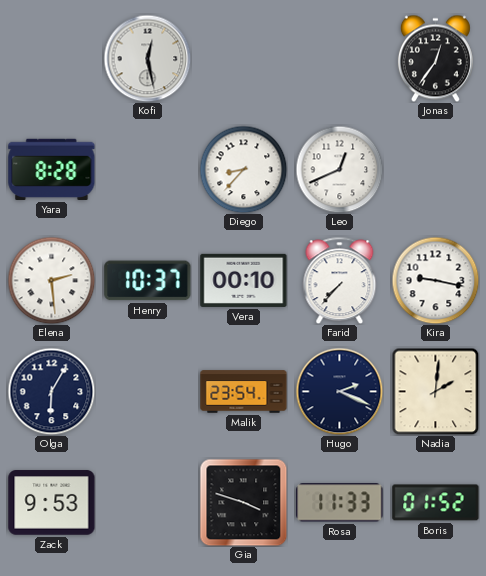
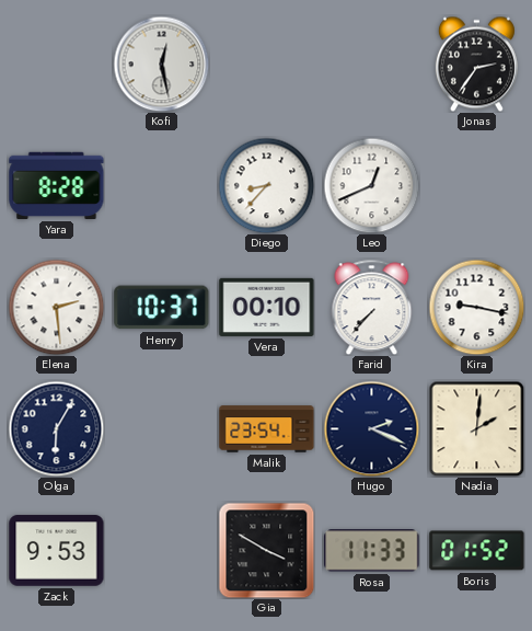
Jonas: 12:36 -> 2:36 (476, 64)
Gia: 3:48 -> 3:50 (266, 550)
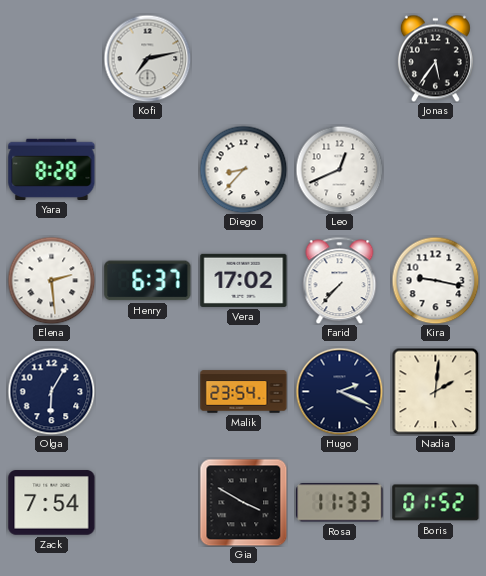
Kofi: 12:28 -> 7:13 (147, 58)
Jonas: 2:36 -> 5:36 (435, 58)
Henry: 10:37 -> 6:37 (148, 281)
Vera: 00:10 -> 17:02 (244, 280)
Zack: 9:53 -> 7:54 (52, 503)
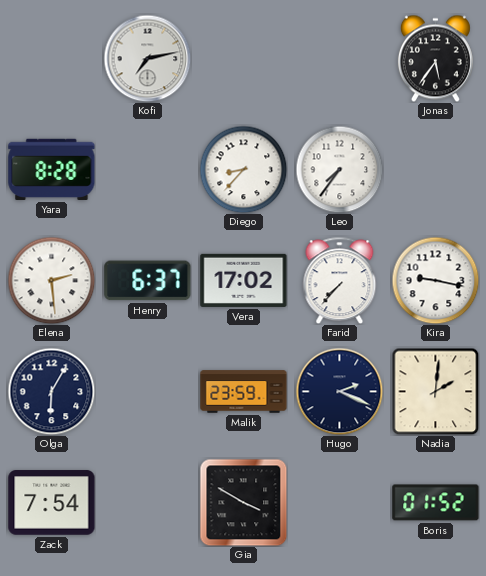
Leo: 12:41 -> 7:36 (339, 169)
Malik: 23:54 -> 23:59 (244, 392)
Rosa: 11:33 -> none (340, 503)
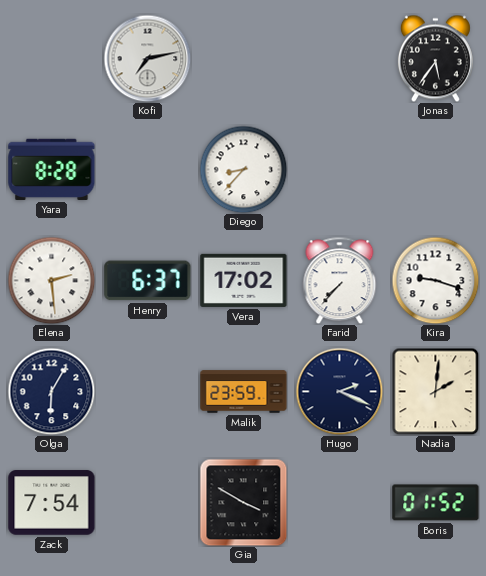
Leo: 7:36 -> none (339, 169)
Kira: 9:17 -> 9:18 (435, 280)
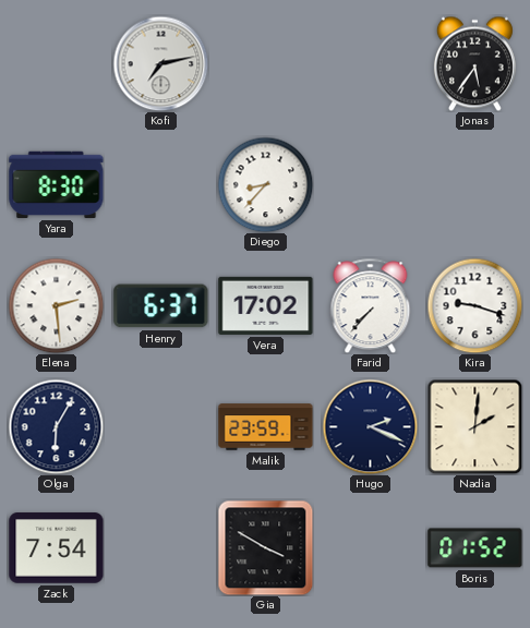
Yara: 8:28 -> 8:30 (57, 184)
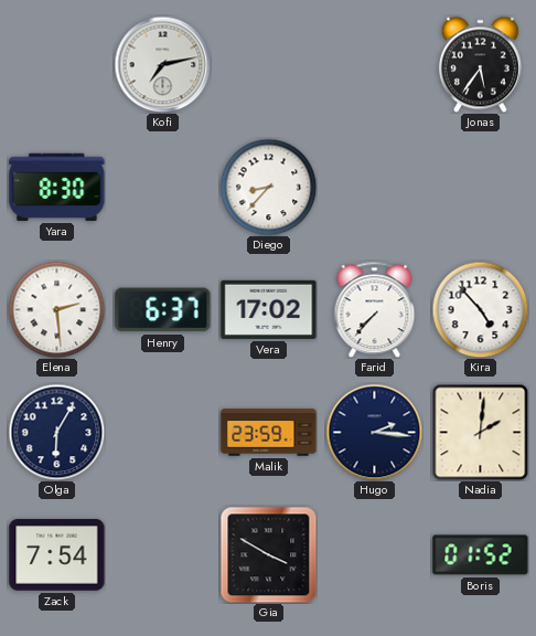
Kira: 9:18 -> 4:53 (480, 309)
Hugo: 2:19 -> 2:16 (374, 432)
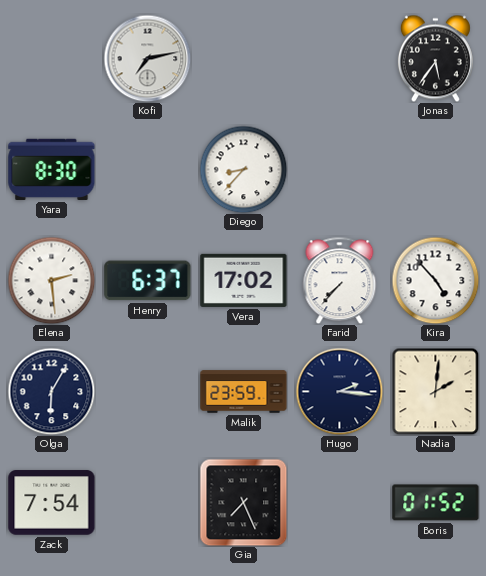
Gia: 3:50 -> 7:26 (243, 502)
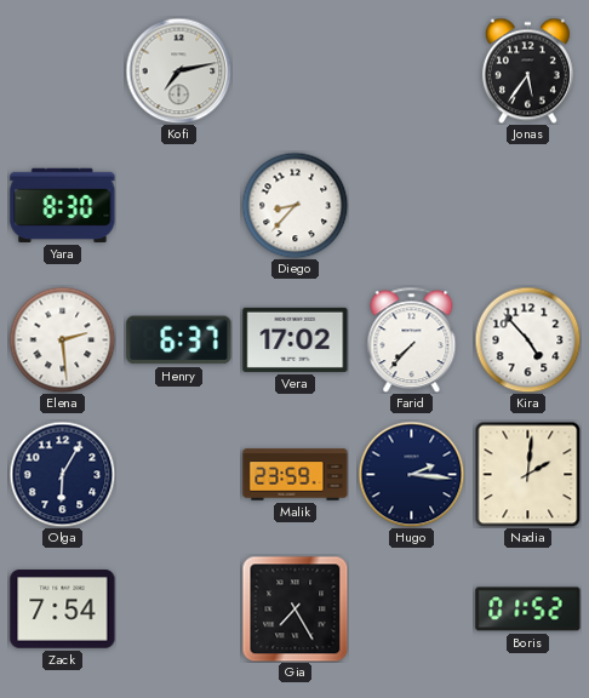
Gia: 7:26 -> 7:25 (294, 608)
